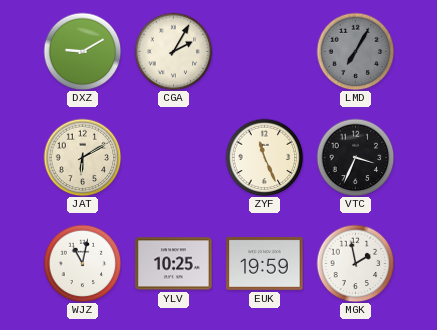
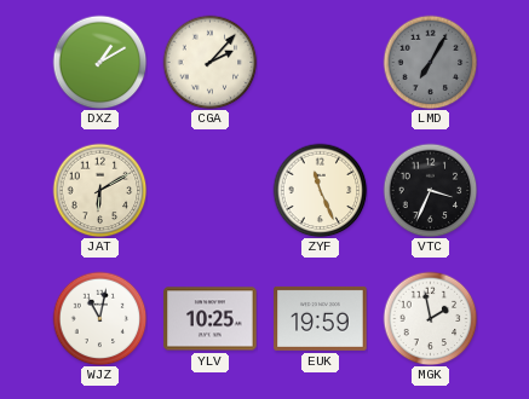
DXZ: 9:10 -> 1:10 (99, 62)
CGA: 2:05 -> 2:07 (209, 62)
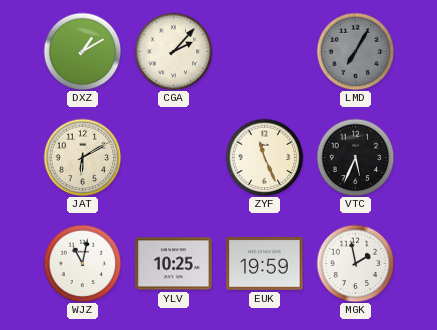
VTC: 3:34 -> 5:34 (355, 157)
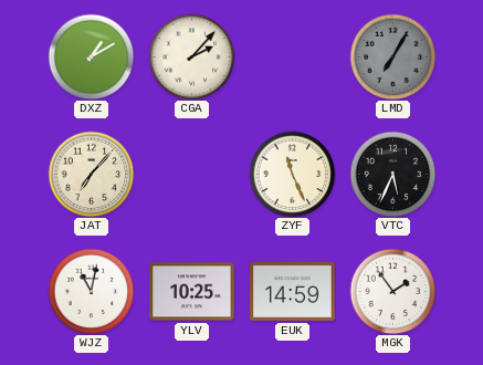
JAT: 6:10 -> 7:07 (91, 174)
EUK: 19:59 -> 14:59 (293, 291)
MGK: 1:58 -> 1:54 (392, 291)
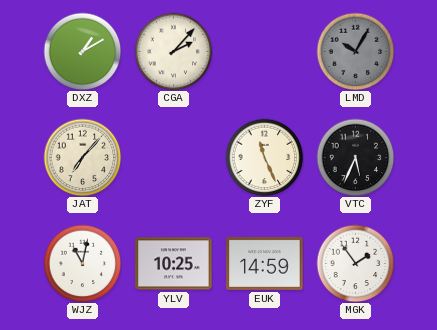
LMD: 7:05 -> 10:05 (355, 51)
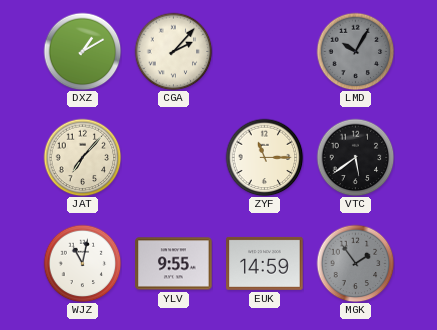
ZYF: 11:26 -> 11:15 (264, 157)
VTC: 5:34 -> 5:39 (355, 157)
YLV: 10:25 -> 9:55 (174, 264)
MGK dial: white -> grey (355, 263)
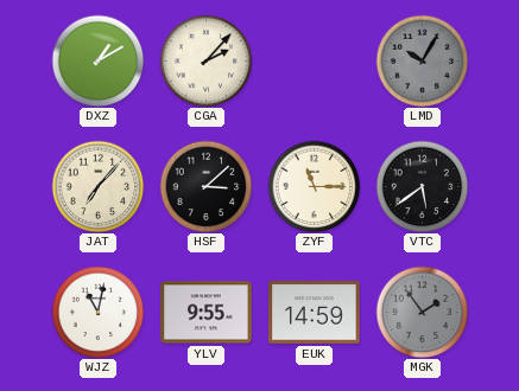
HSF: none -> 3:08 (205, 186)
